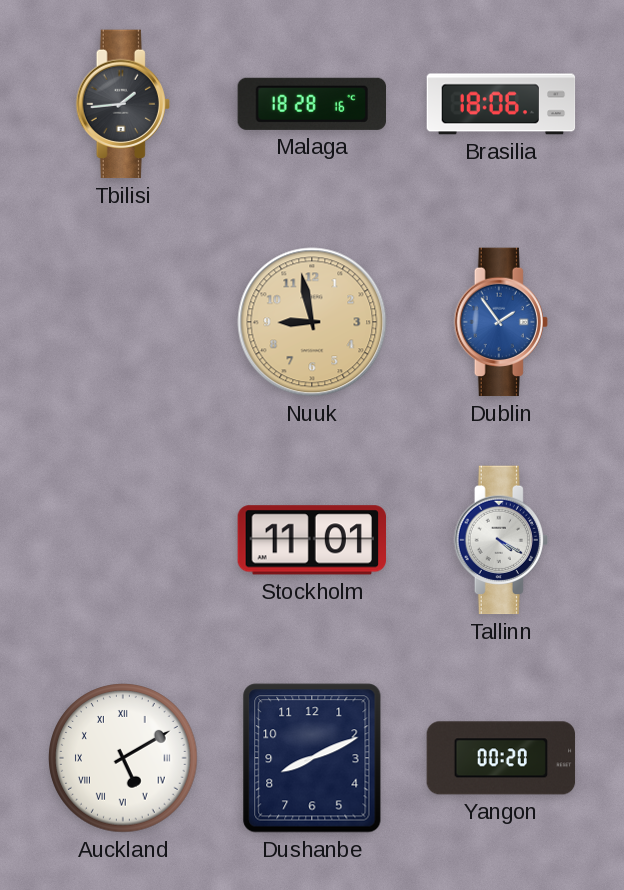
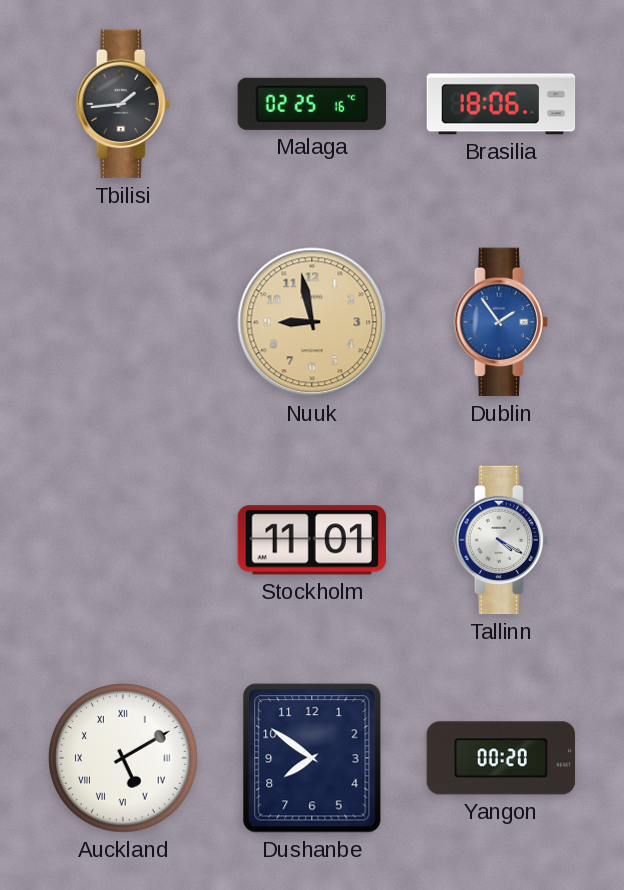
Malaga: 18:28 -> 02:25 (311, 104)
Dushanbe: 8:11 -> 7:51 (312, 758)
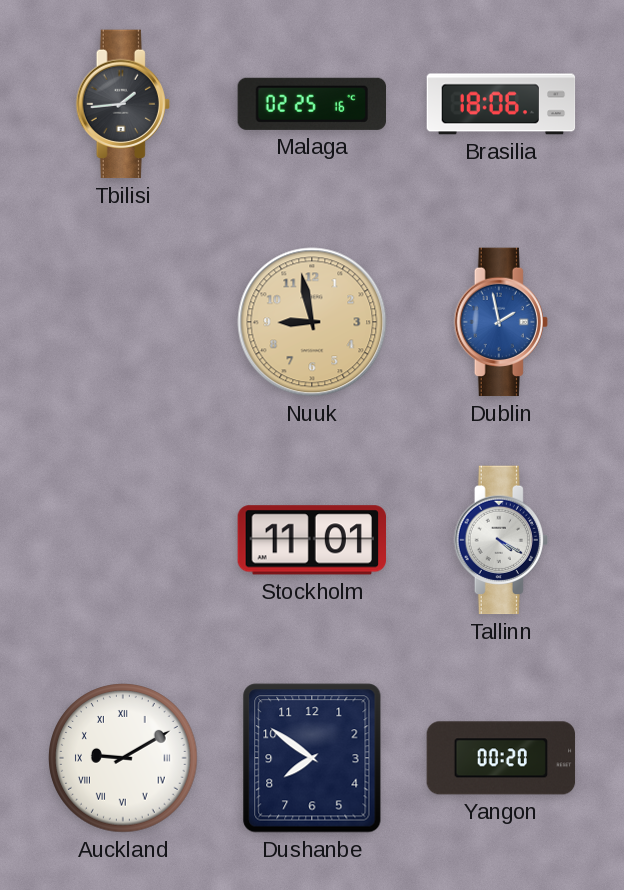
Dublin: 1:54 -> 1:58 (501, 322)
Auckland: 5:10 -> 9:10 (123, 758)
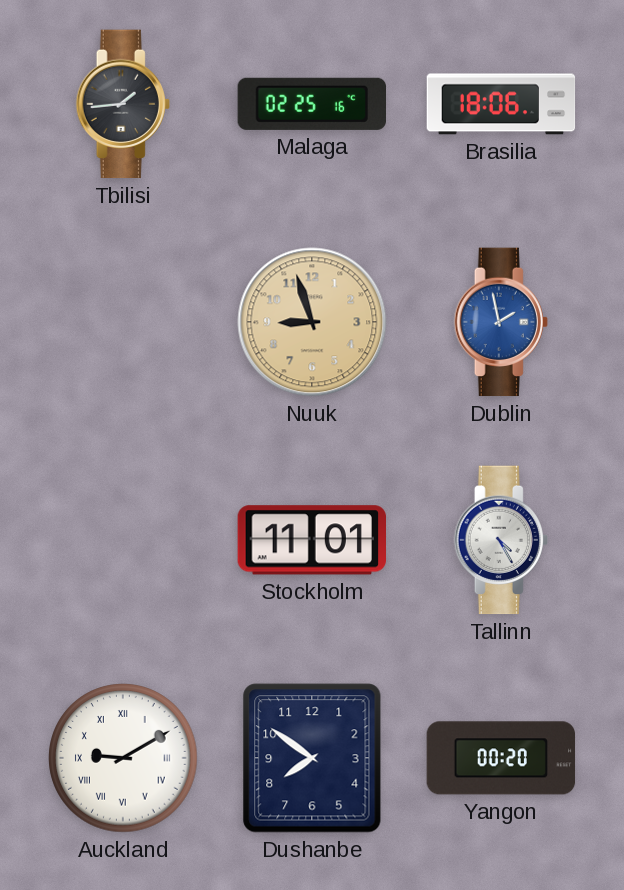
Nuuk: 8:58 -> 8:57 (312, 322)
Tallinn: 4:20 -> 4:25 (501, 540)
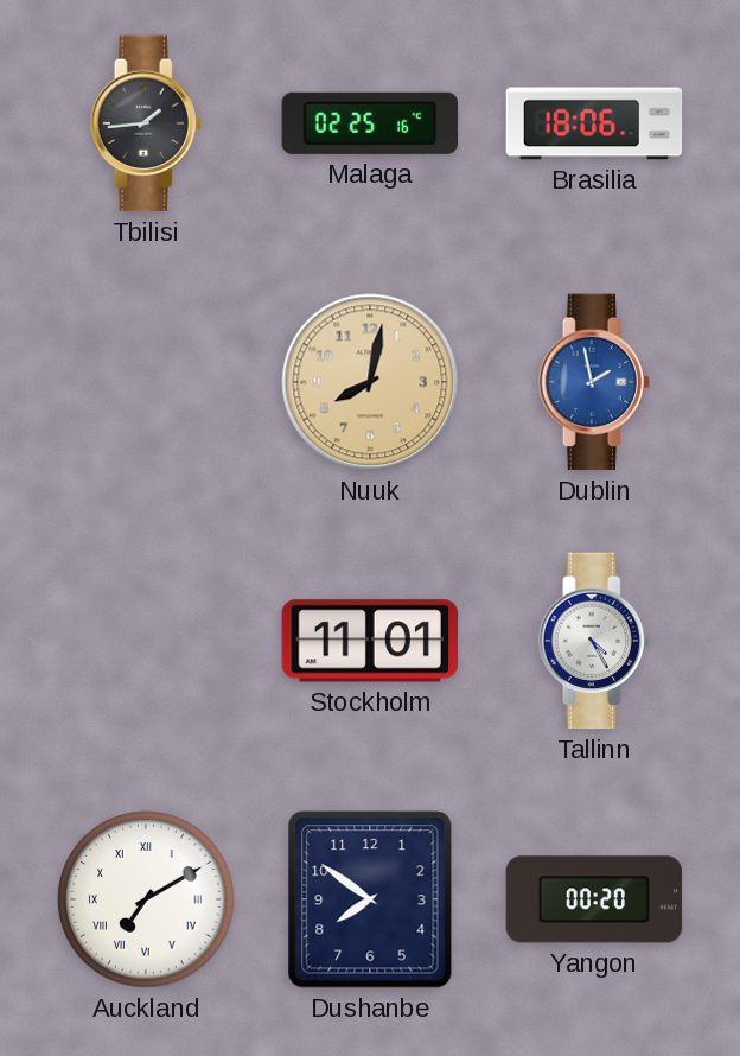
Nuuk: 8:57 -> 8:02 (370, 382)
Auckland: 9:10 -> 7:10 (146, 899)
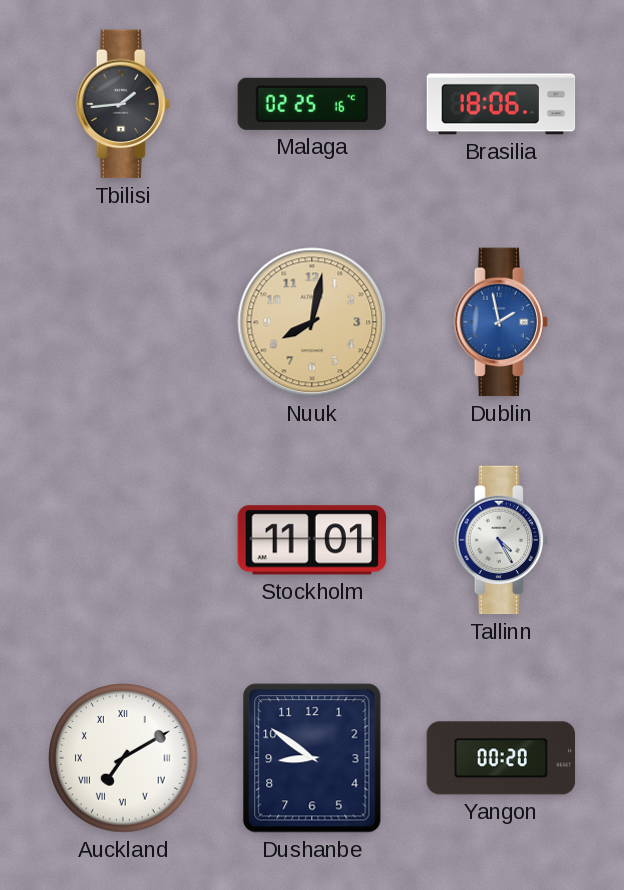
Dushanbe: 7:51 -> 8:51 (312, 758)
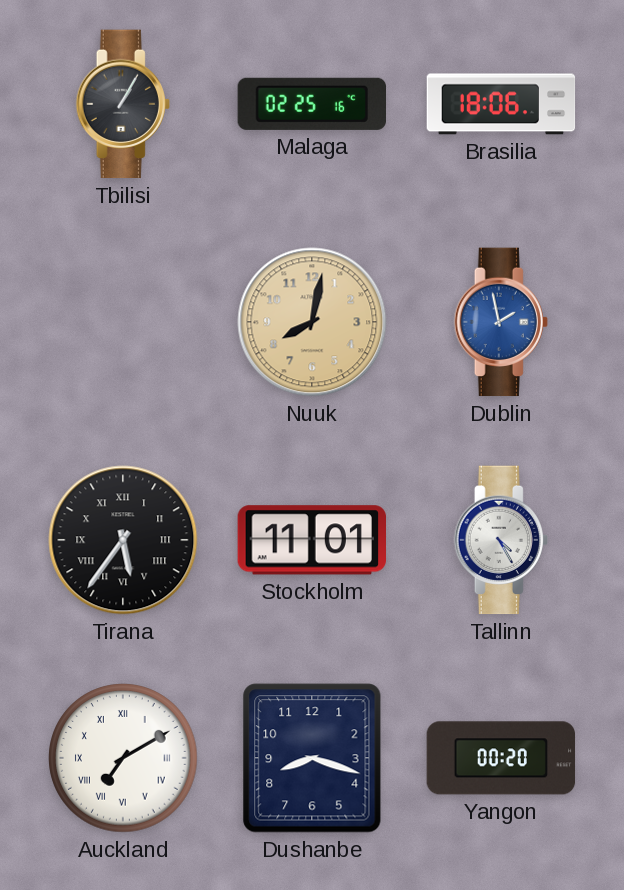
Tbilisi: 1:44 -> 1:05 (123, 104)
Tirana: none -> 5:36 (123, 540)
Dushanbe: 8:51 -> 8:18 (312, 758)
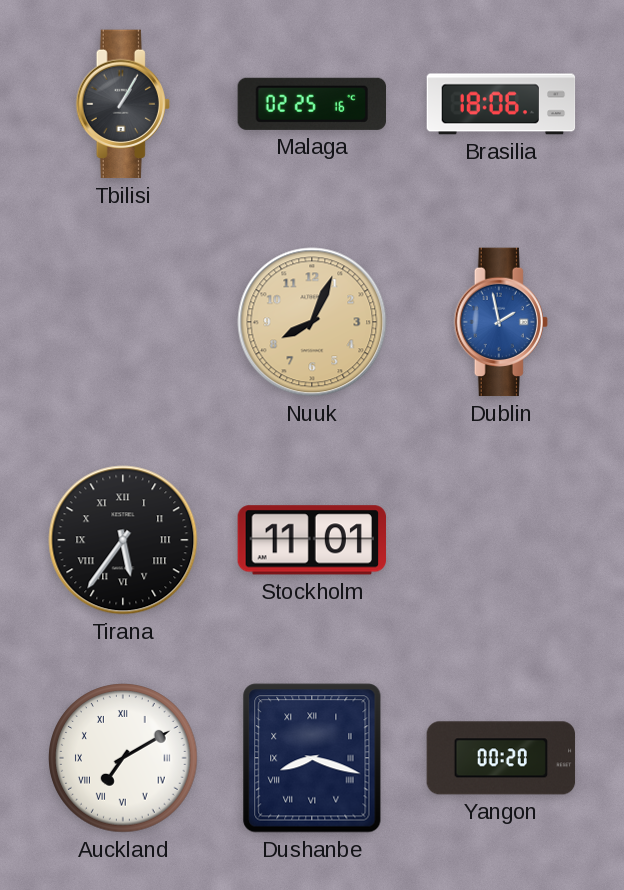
Nuuk: 8:02 -> 8:04 (312, 322)
Tallinn: 4:25 -> none (501, 540)
Dushanbe numerals: Arabic -> Roman (312, 758)
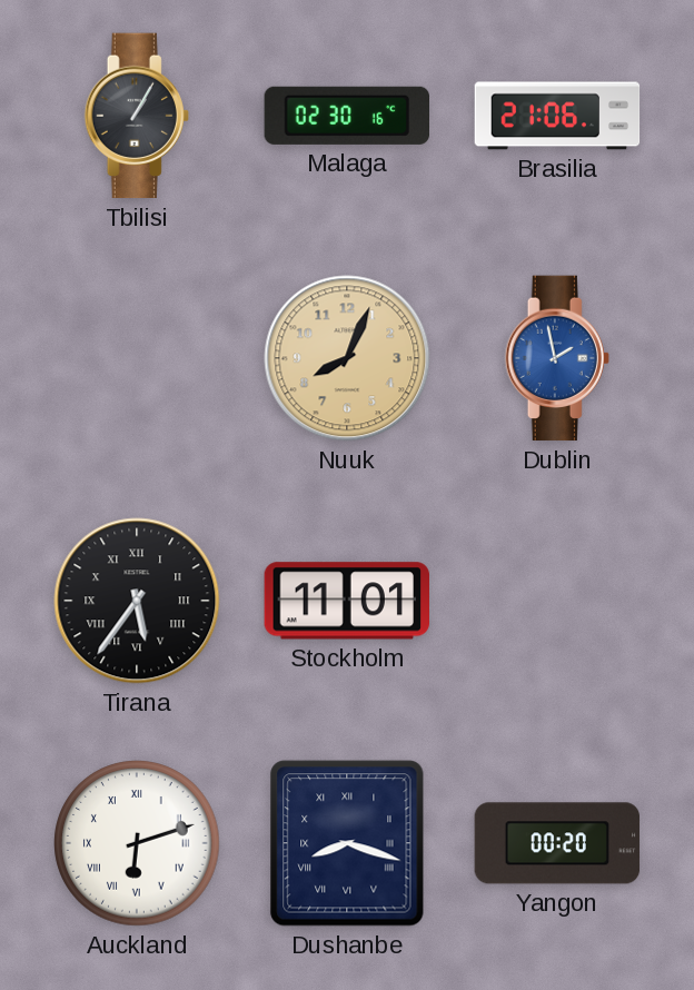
Malaga: 02:25 -> 02:30 (346, 116)
Brasilia: 18:06 -> 21:06 (557, 116)
Auckland: 7:10 -> 6:12 (137, 843)
